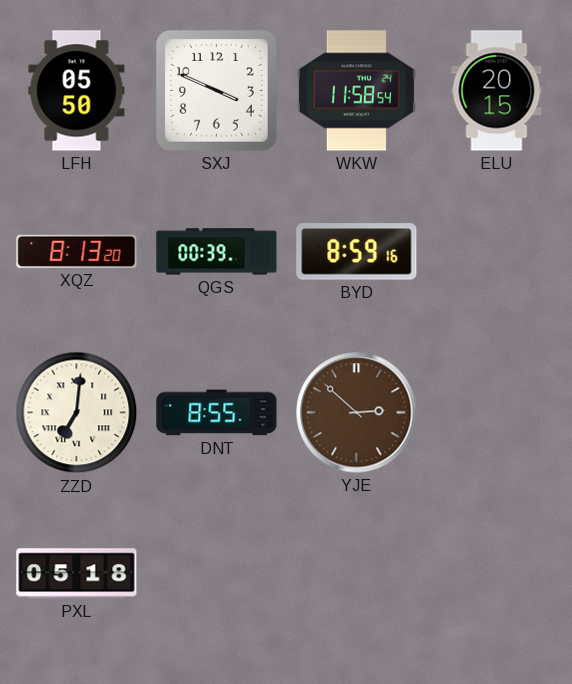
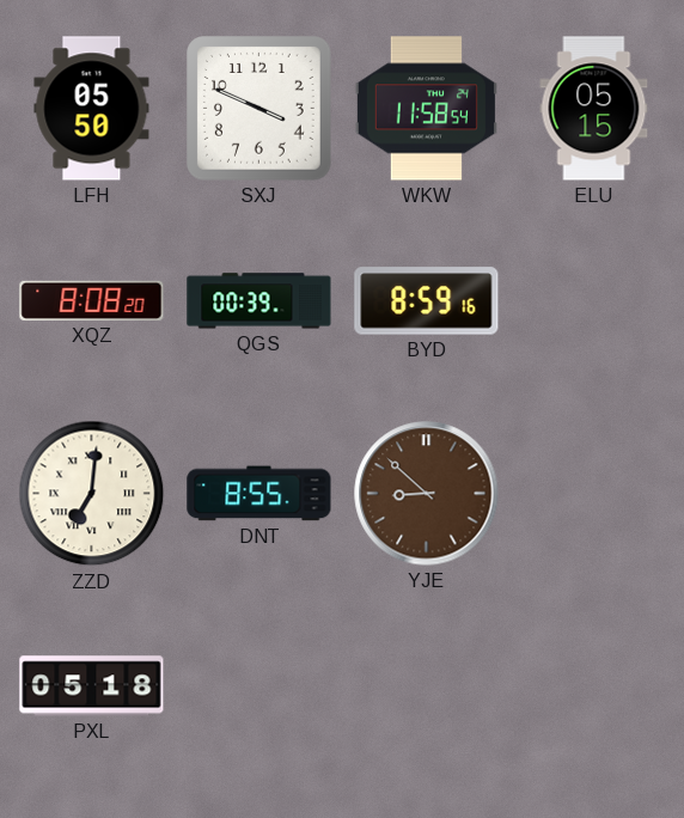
ELU: 20:15 -> 05:15 (594, 109)
XQZ: 8:13 -> 8:08 (92, 300)
YJE: 2:52 -> 8:52 (427, 494)
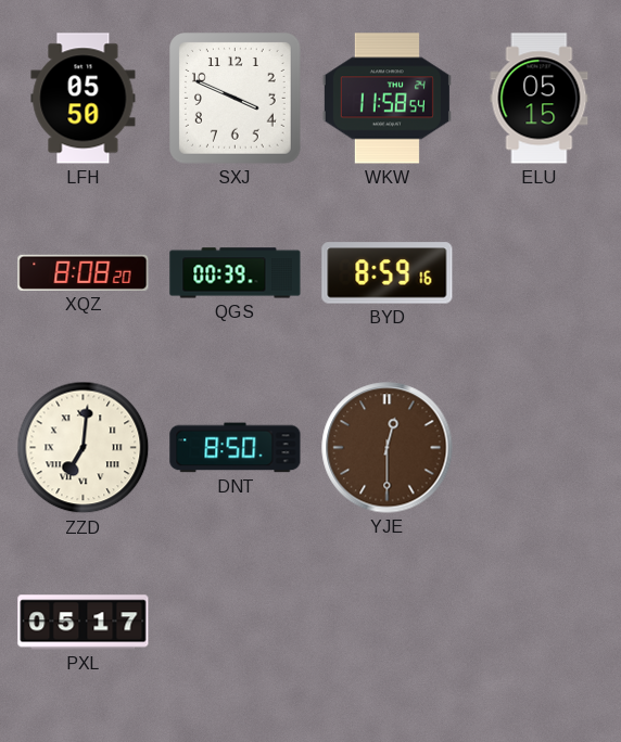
DNT: 8:55 -> 8:50 (236, 448)
YJE: 8:52 -> 12:30 (388, 448)
PXL: 05:18 -> 05:17 (84, 623)
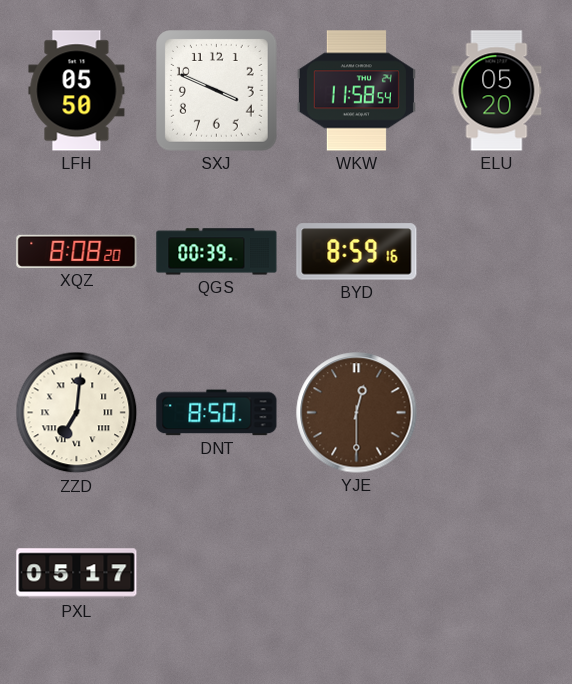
ELU: 05:15 -> 05:20 (497, 91)
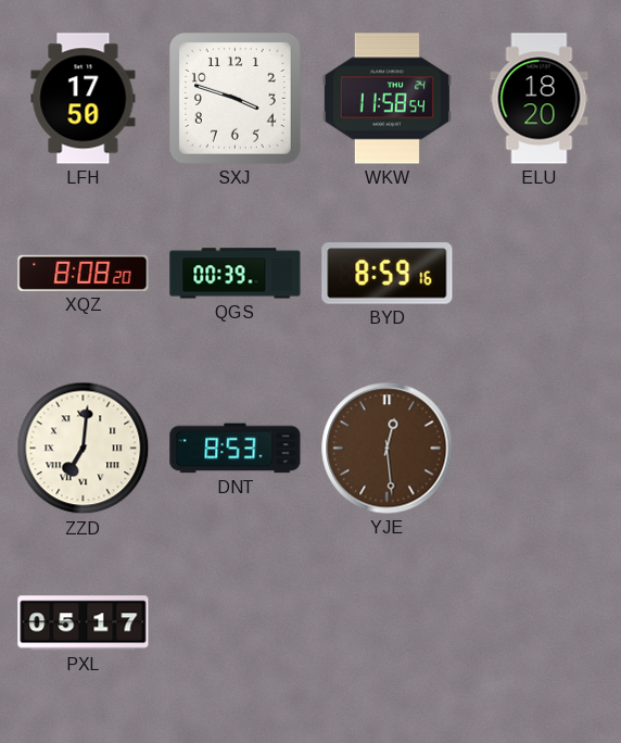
LFH: 05:50 -> 17:50 (84, 99)
SXJ: 3:49 -> 3:48 (236, 99)
ELU: 05:20 -> 18:20 (540, 99)
DNT: 8:50 -> 8:53 (236, 449)
YJE: 12:30 -> 12:29 (388, 449)
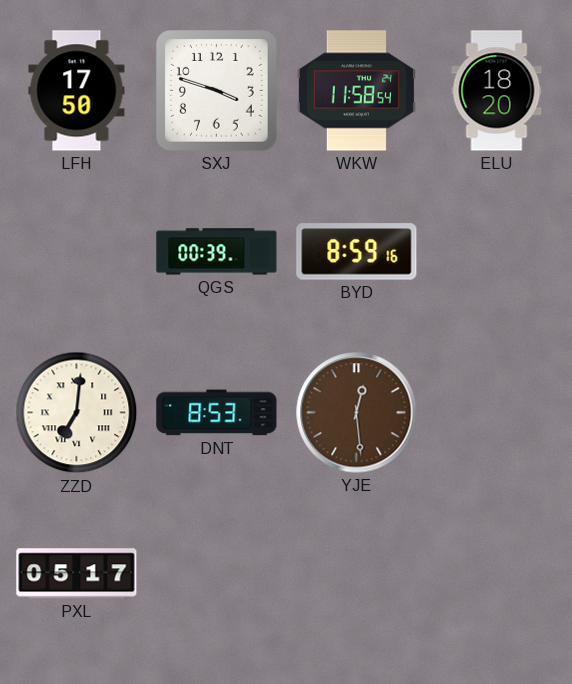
XQZ: 8:08 -> none (84, 273)
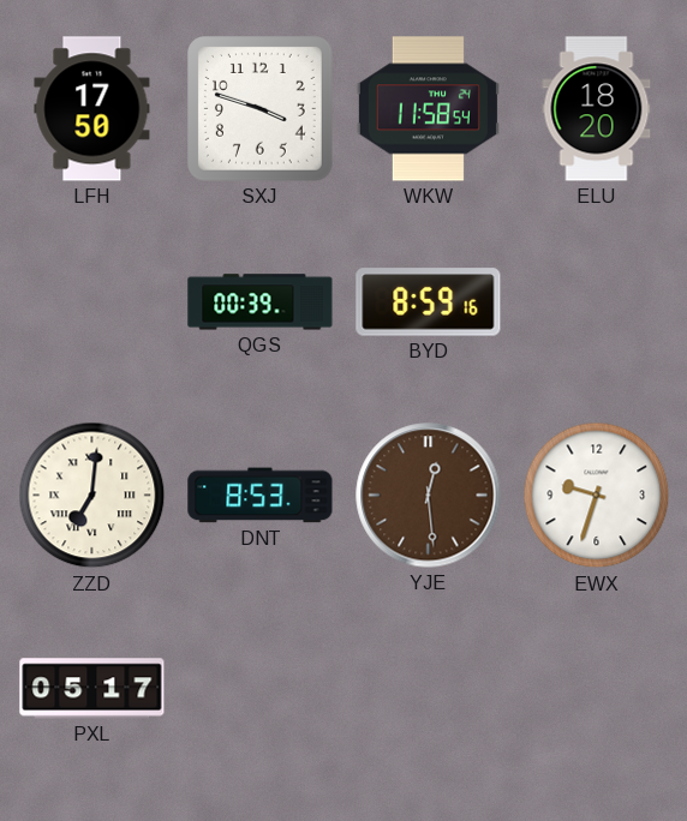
EWX: none -> 9:33 (597, 496)
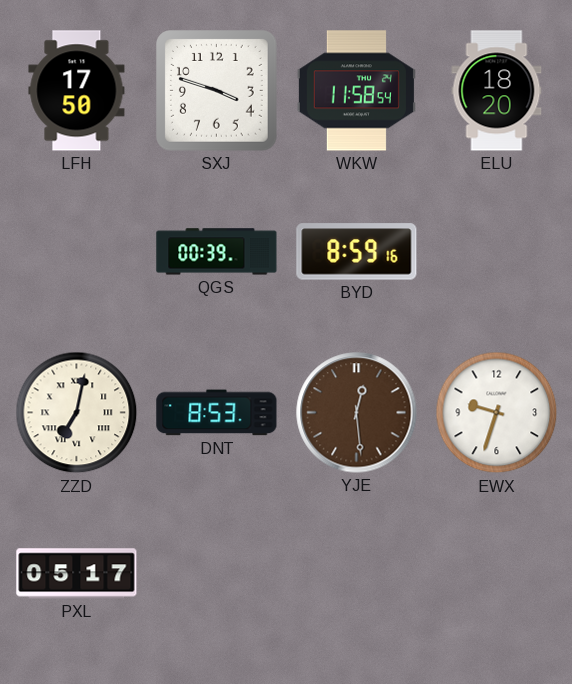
ZZD: 7:01 -> 7:02 (77, 413)
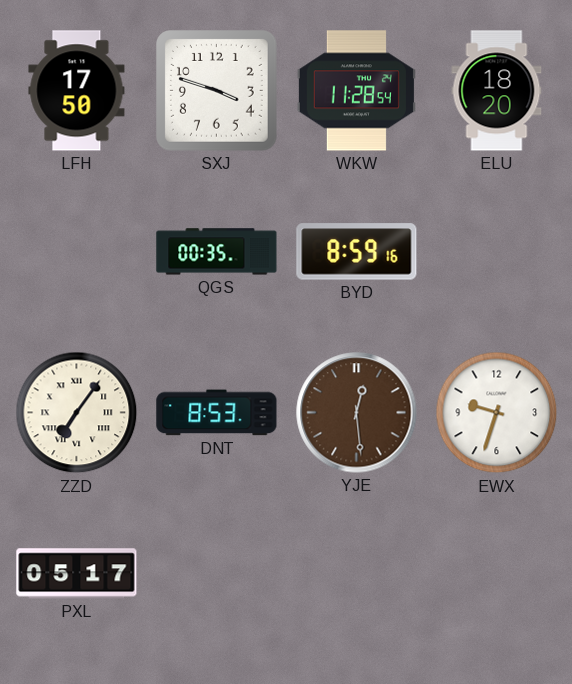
WKW: 11:58 -> 11:28 (356, 91)
QGS: 00:39 -> 00:35 (217, 252)
ZZD: 7:02 -> 7:06 (77, 413)
